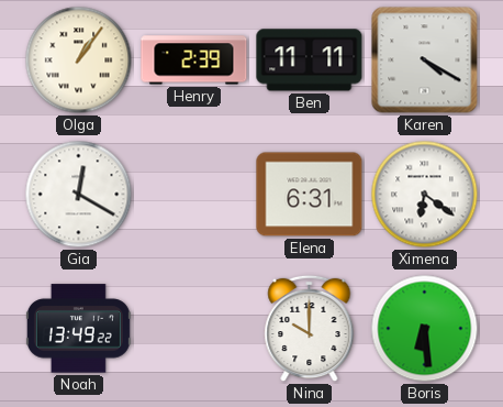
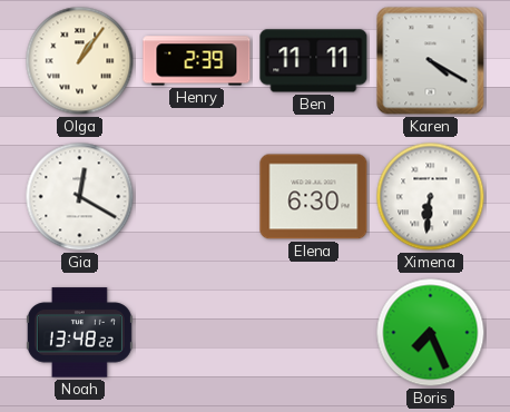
Elena: 6:31 -> 6:30 (314, 197)
Ximena: 6:21 -> 6:31 (431, 197)
Noah: 13:49 -> 13:48 (79, 333)
Nina: 10:00 -> none (310, 329)
Boris: 6:29 -> 7:26 (431, 333)
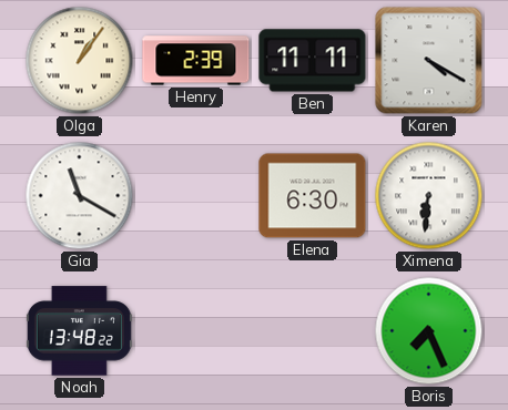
Gia: 12:20 -> 11:20 (80, 196)
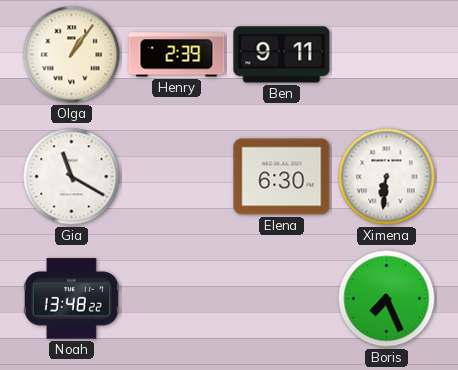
Ben: 11:11 -> 9:11 (282, 55)
Karen: 4:20 -> none (429, 61)
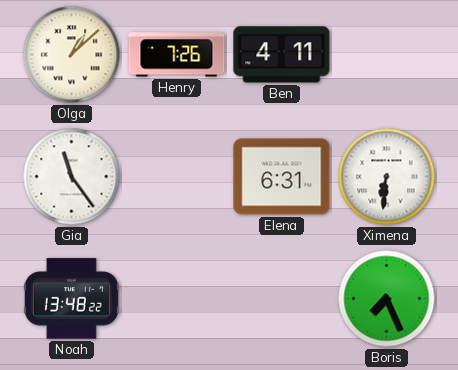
Olga: 1:06 -> 1:08 (72, 55)
Henry: 2:39 -> 7:26 (177, 55)
Ben: 9:11 -> 4:11 (282, 55)
Gia: 11:20 -> 11:24 (72, 177)
Elena: 6:30 -> 6:31 (282, 177)
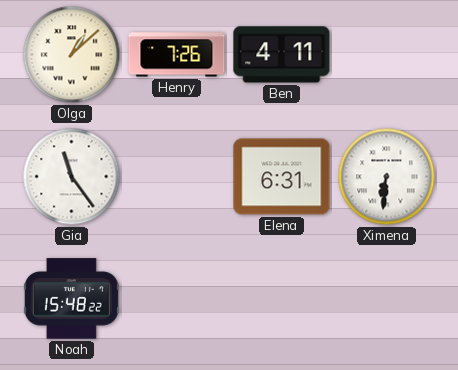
Noah: 13:48 -> 15:48 (71, 299)
Boris: 7:26 -> none (387, 299)
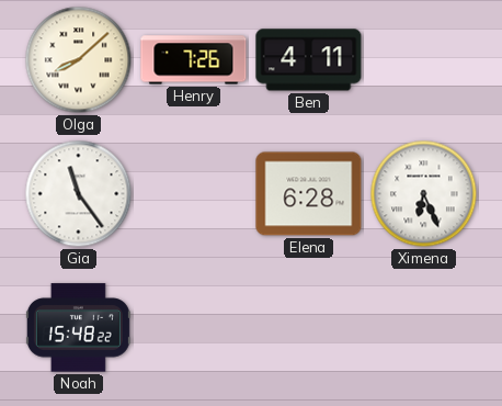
Olga: 1:08 -> 8:08 (79, 60)
Elena: 6:31 -> 6:28 (309, 194)
Ximena: 6:31 -> 6:26 (424, 194)
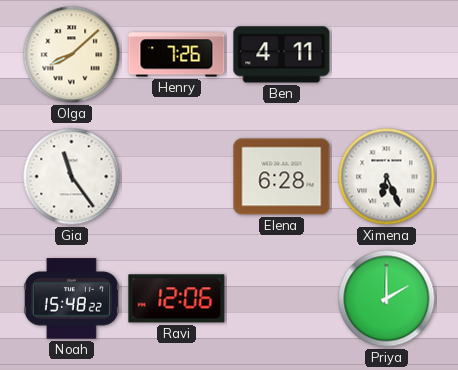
Ravi: none -> 12:06 (177, 299)
Priya: none -> 2:00 (387, 299)
